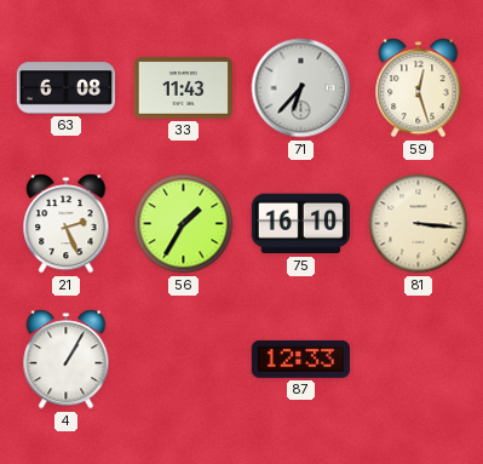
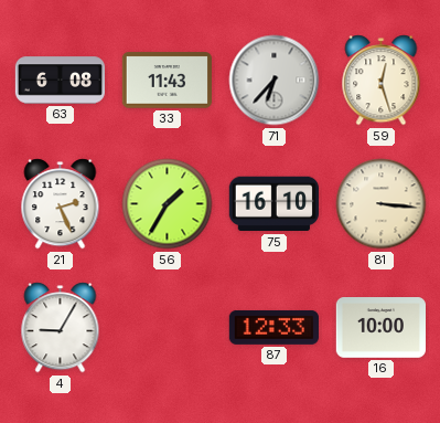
4: 1:05 -> 9:05 (61, 328)
16: none -> 10:00 (380, 328)
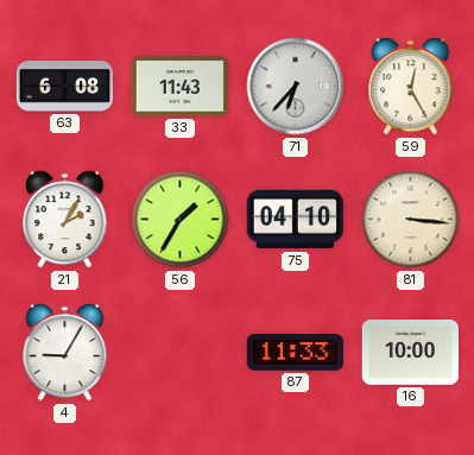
59: 12:27 -> 12:25 (411, 87)
21: 2:26 -> 2:05 (65, 220)
75: 16:10 -> 04:10 (295, 220)
87: 12:33 -> 11:33 (295, 352)
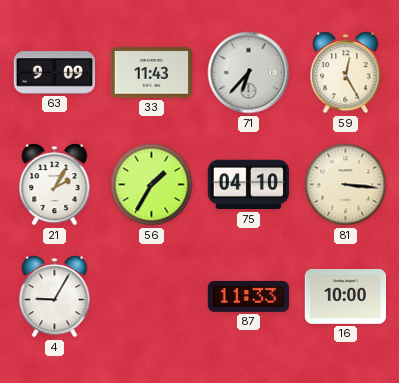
63: 6:08 -> 9:09 (54, 73)
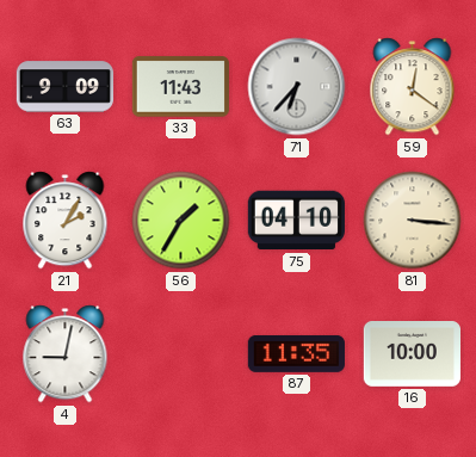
59: 12:25 -> 12:21 (413, 87)
4: 9:05 -> 9:02 (66, 354)
87: 11:33 -> 11:35 (296, 353)
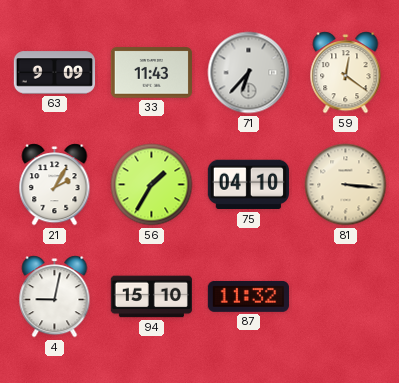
94: none -> 15:10 (151, 297)
87: 11:35 -> 11:32 (248, 296)
16: 10:00 -> none (412, 354)
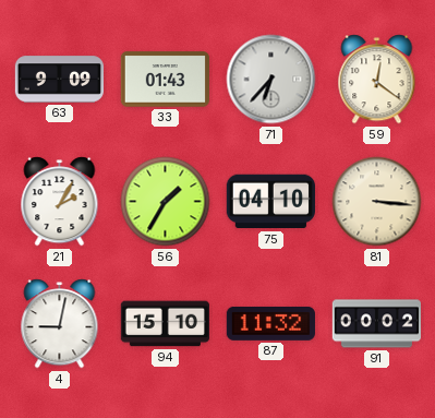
33: 11:43 -> 01:43 (165, 80)
91: none -> 00:02 (376, 324)
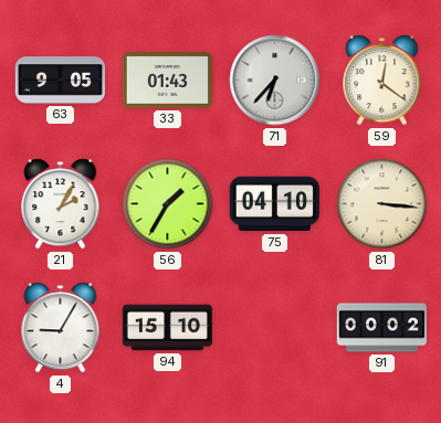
63: 9:09 -> 9:05 (60, 81)
4: 9:02 -> 9:05 (61, 328)
87: 11:32 -> none (270, 323)
